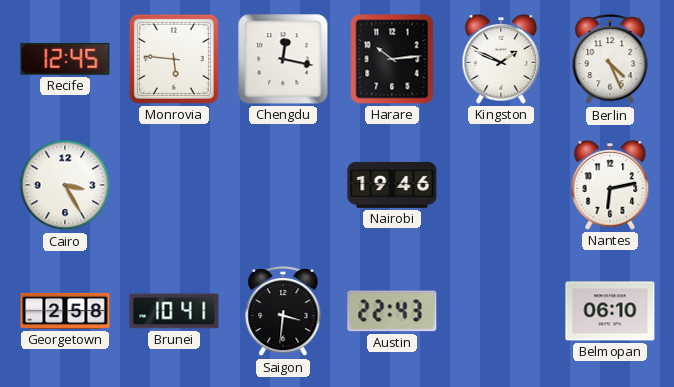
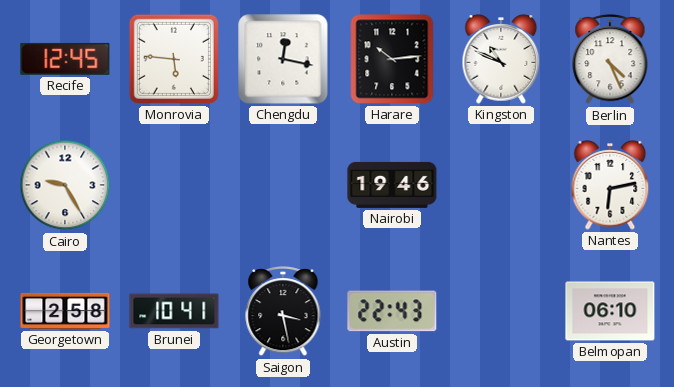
Kingston: 1:49 -> 10:49 (501, 60)
Cairo: 3:25 -> 9:25 (65, 185)
Saigon: 3:31 -> 3:28 (283, 312)
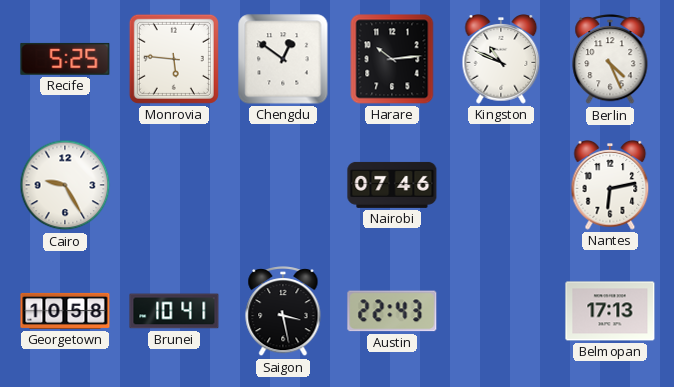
Recife: 12:45 -> 5:25 (65, 59)
Chengdu: 12:17 -> 12:51 (283, 59)
Nairobi: 19:46 -> 07:46 (392, 185)
Georgetown: 2:58 -> 10:58 (65, 311)
Belmopan: 06:10 -> 17:13 (610, 311)
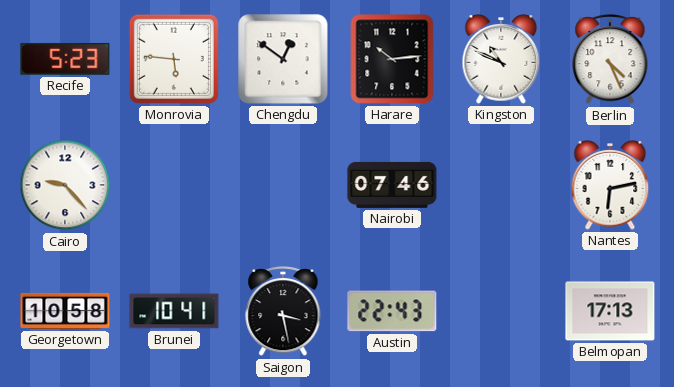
Recife: 5:25 -> 5:23 (65, 59)
Cairo: 9:25 -> 9:23 (65, 185)
